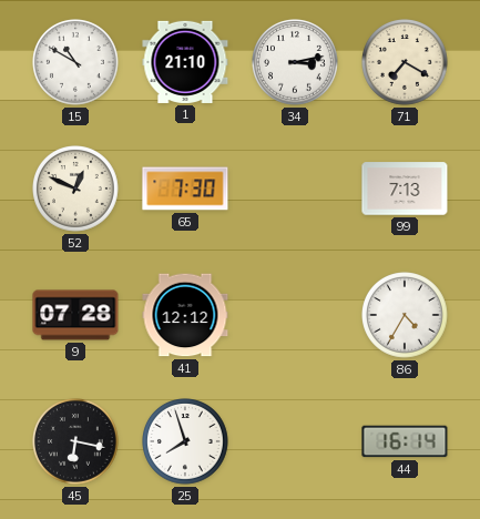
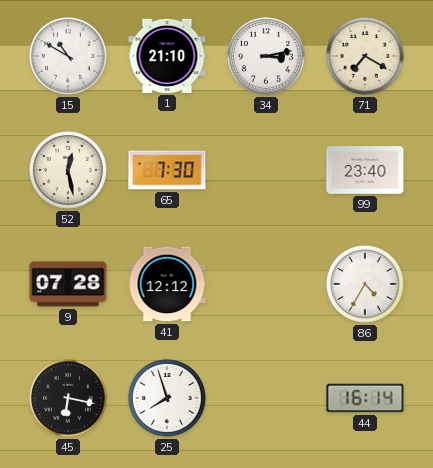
52: 12:49 -> 12:28 (69, 171)
99: 7:13 -> 23:40 (365, 170)
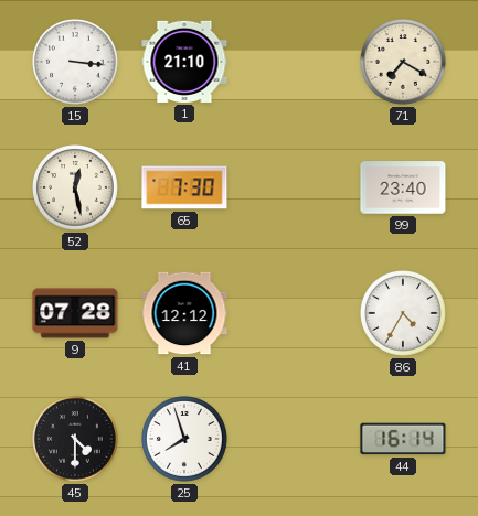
15: 10:50 -> 3:16 (76, 63)
34: 3:13 -> none (267, 57)
45: 6:17 -> 4:30 (76, 440)
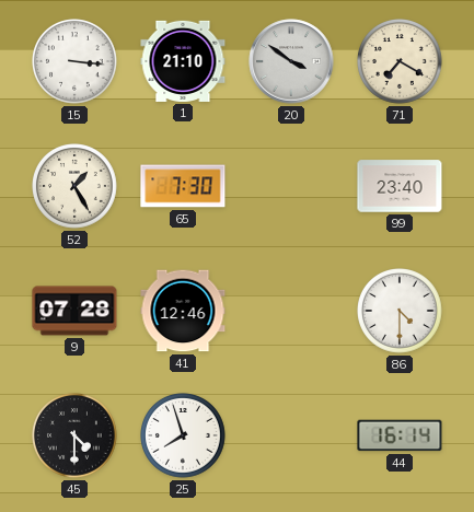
20: none -> 3:51 (291, 61)
52: 12:28 -> 1:25 (76, 187)
41: 12:12 -> 12:46 (183, 311)
86: 4:35 -> 4:30 (401, 312)
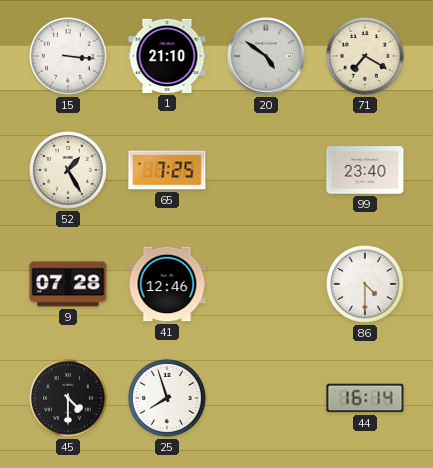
20: 3:51 -> 4:51 (266, 56)
65: 7:30 -> 7:25 (167, 170)
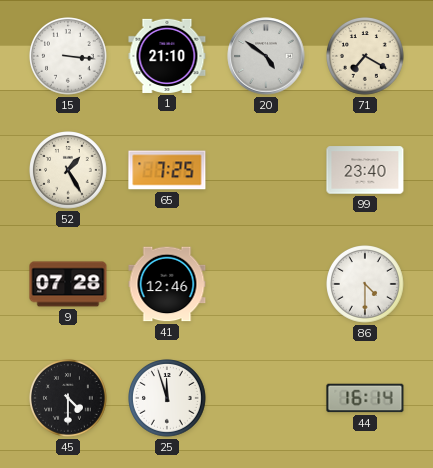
25: 7:57 -> 11:57 (168, 399)
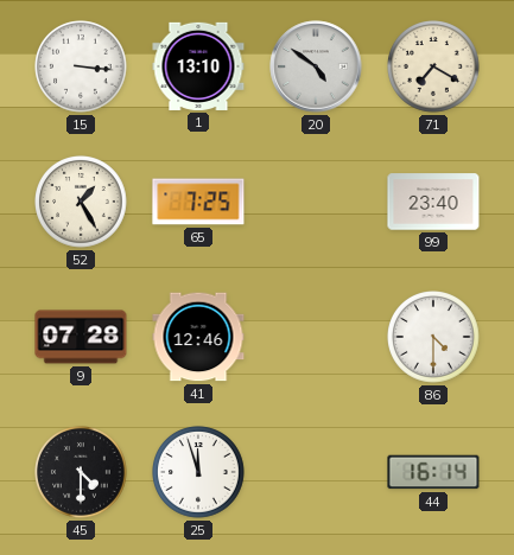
1: 21:10 -> 13:10 (198, 66)
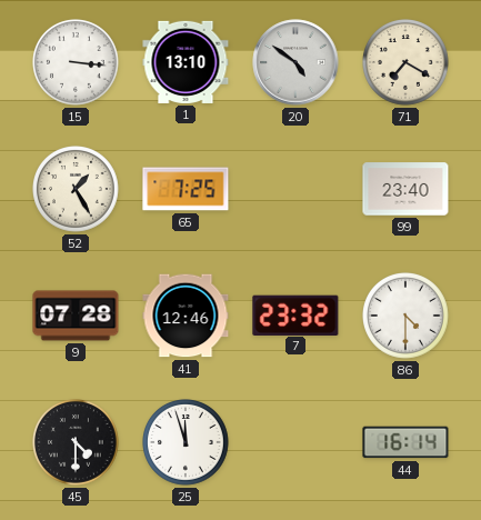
7: none -> 23:32 (295, 314)
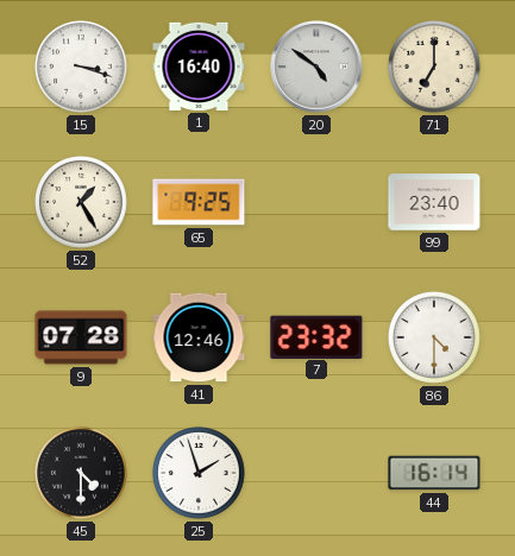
15: 3:16 -> 3:18 (82, 68)
1: 13:10 -> 16:40 (199, 67)
71: 7:20 -> 7:00 (435, 68)
65: 7:25 -> 9:25 (199, 202)
25: 11:57 -> 1:57 (200, 474)
